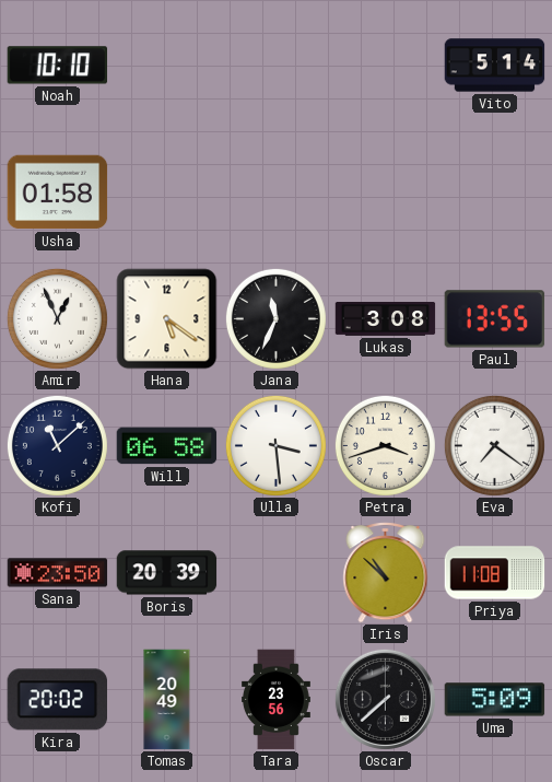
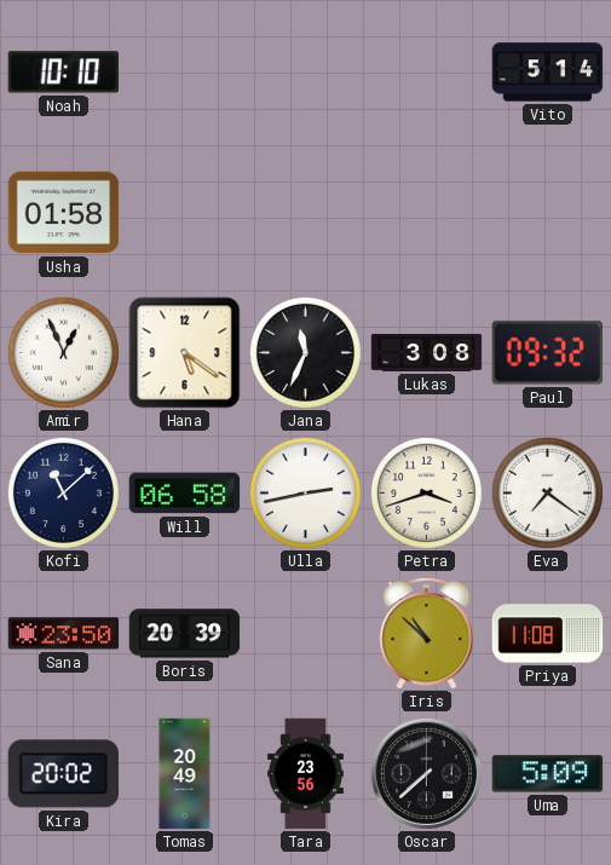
Paul: 13:55 -> 09:32 (548, 353)
Ulla: 3:29 -> 2:43 (305, 492)
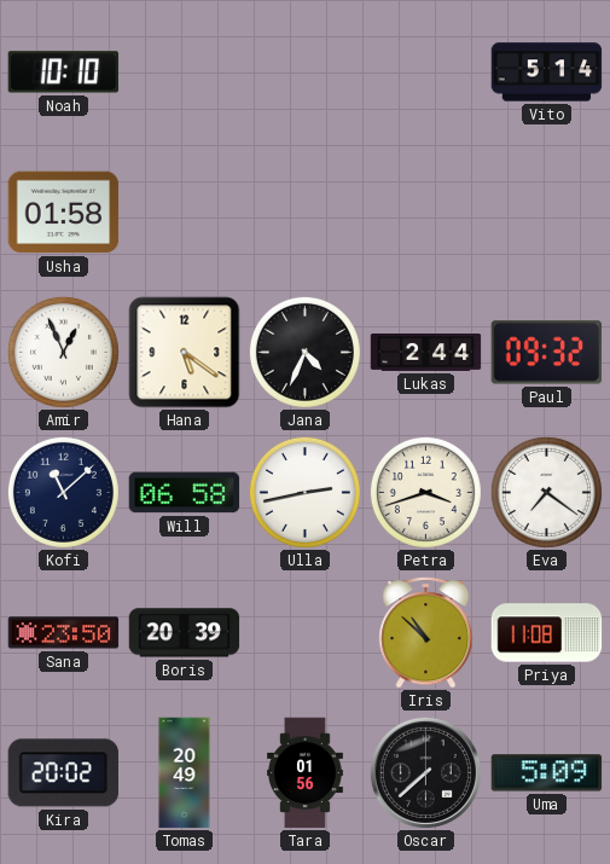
Jana: 11:34 -> 4:34 (304, 352)
Lukas: 3:08 -> 2:44 (426, 353)
Tara: 23:56 -> 01:56 (306, 773)
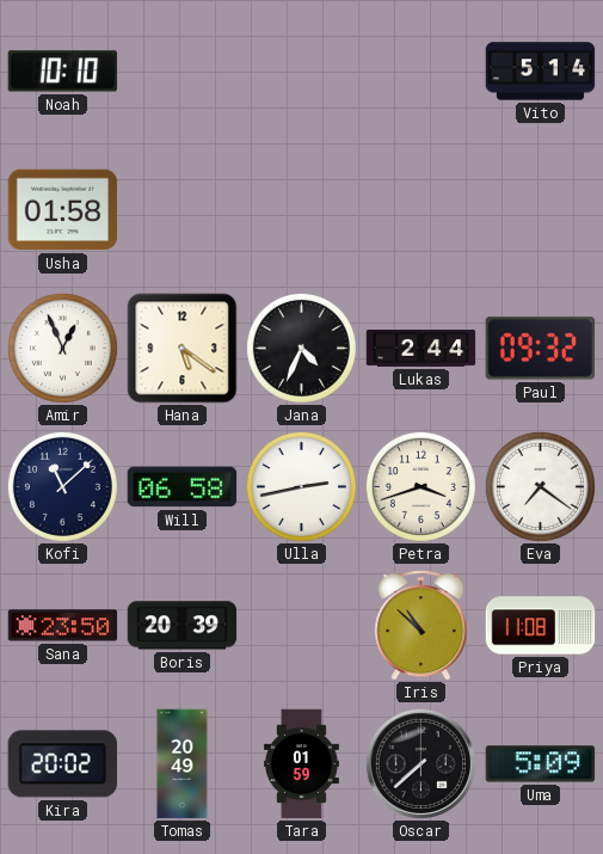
Tara: 01:56 -> 01:59 (302, 764)
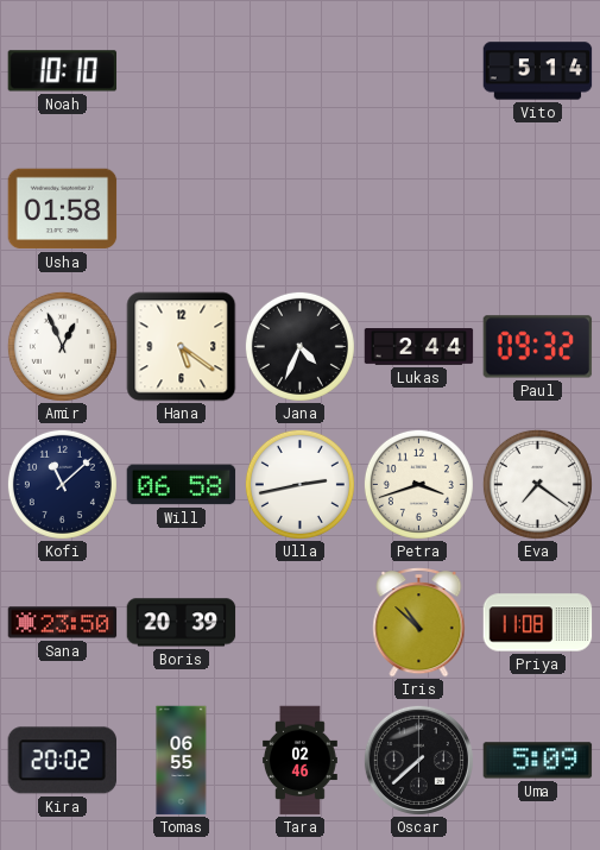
Tomas: 20:49 -> 06:55 (182, 761)
Tara: 01:59 -> 02:46 (301, 761)
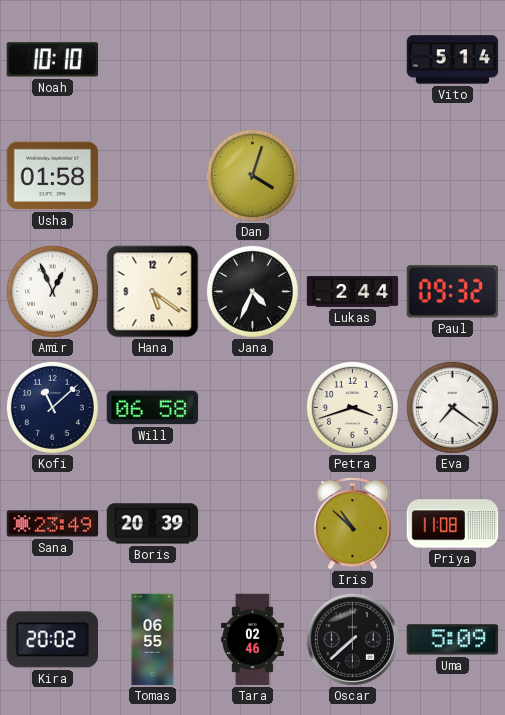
Dan: none -> 4:03 (252, 175)
Ulla: 2:43 -> none (299, 484)
Sana: 23:50 -> 23:49 (53, 524)
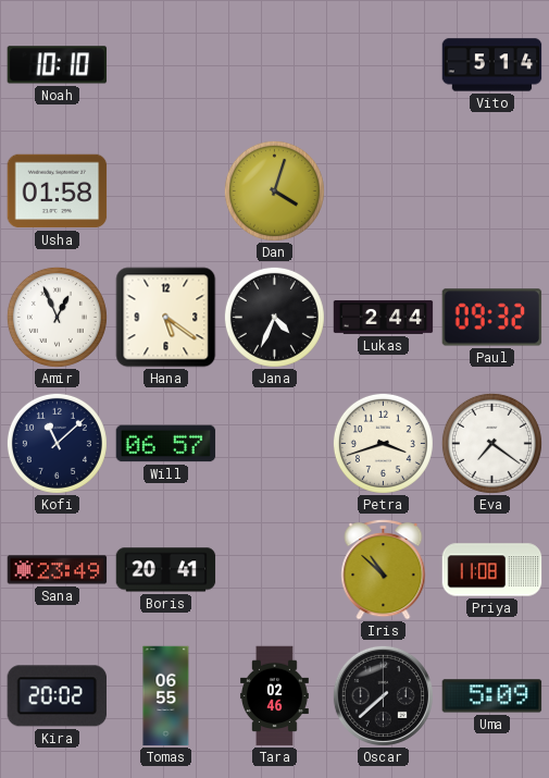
Will: 06:58 -> 06:57 (166, 444)
Boris: 20:39 -> 20:41 (166, 570)
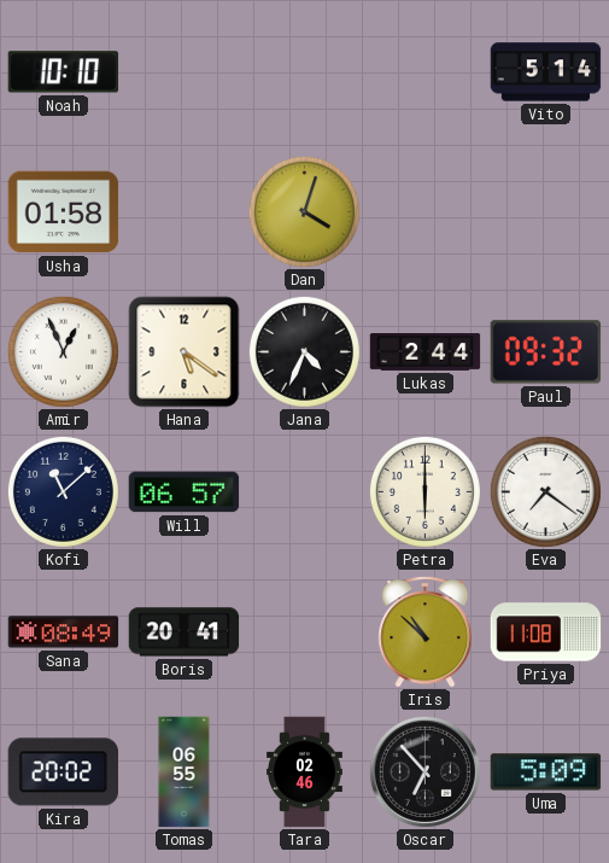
Petra: 3:42 -> 6:00 (424, 491)
Sana: 23:49 -> 08:49 (64, 632)
Oscar: 7:38 -> 6:53 (424, 771)
